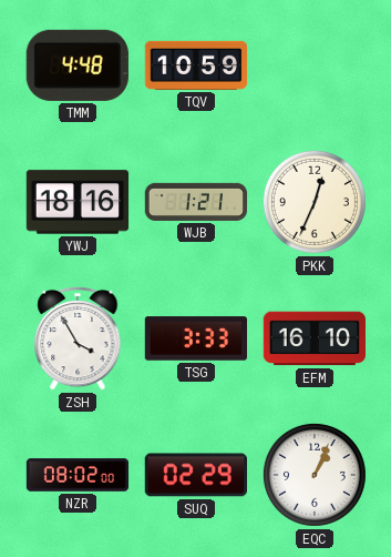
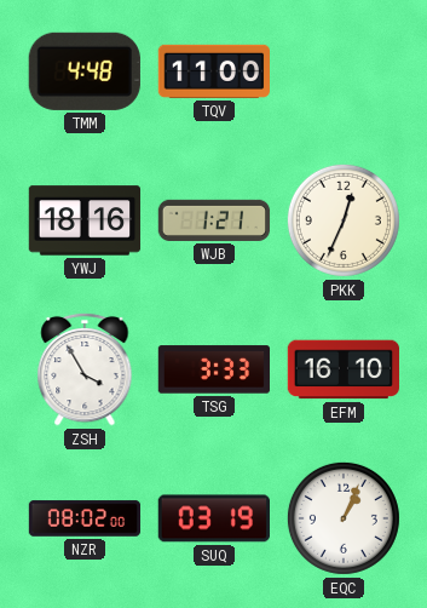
TQV: 10:59 -> 11:00 (213, 71)
SUQ: 02:29 -> 03:19 (213, 518)
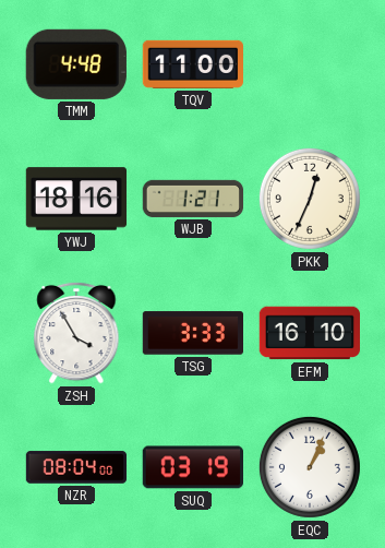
NZR: 08:02 -> 08:04 (76, 467)
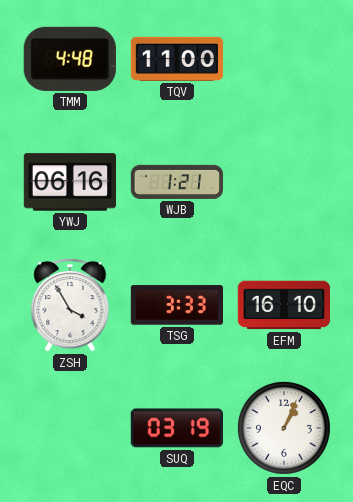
YWJ: 18:16 -> 06:16 (70, 182)
PKK: 12:34 -> none (310, 199)
NZR: 08:04 -> none (76, 467)
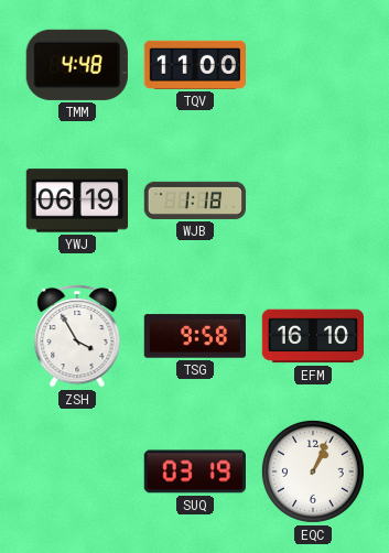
YWJ: 06:16 -> 06:19 (77, 200)
WJB: 1:21 -> 1:18 (195, 200)
TSG: 3:33 -> 9:58 (194, 336)
